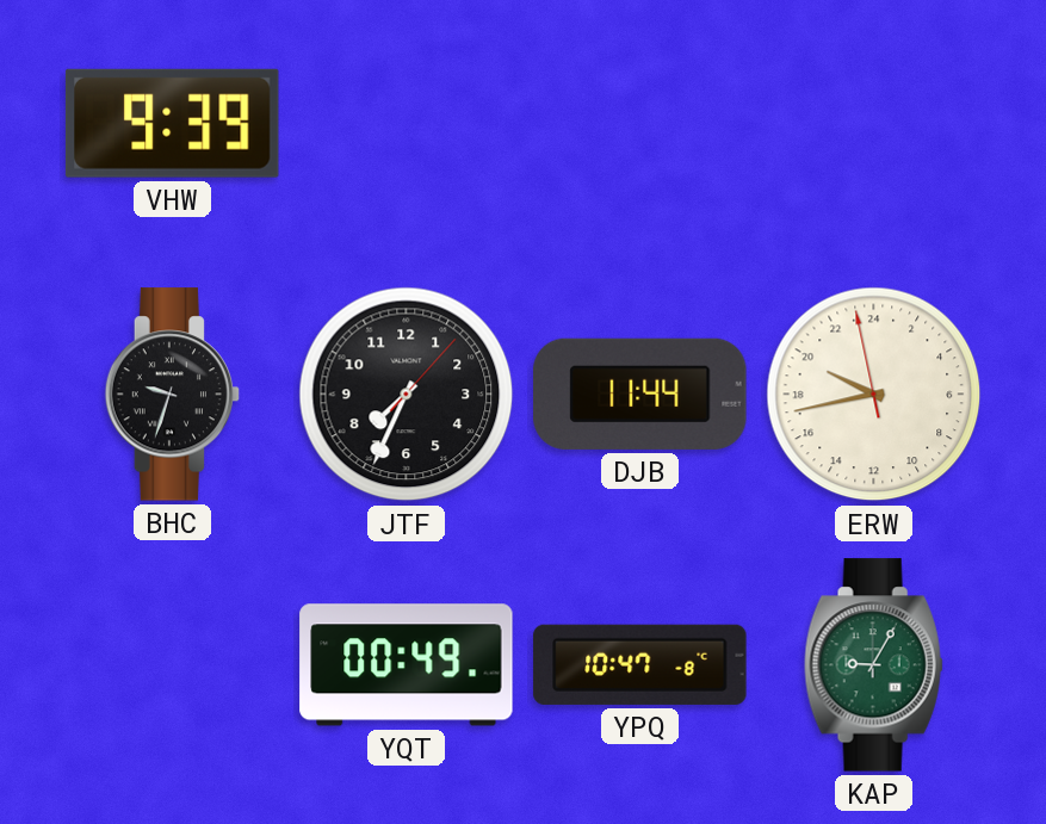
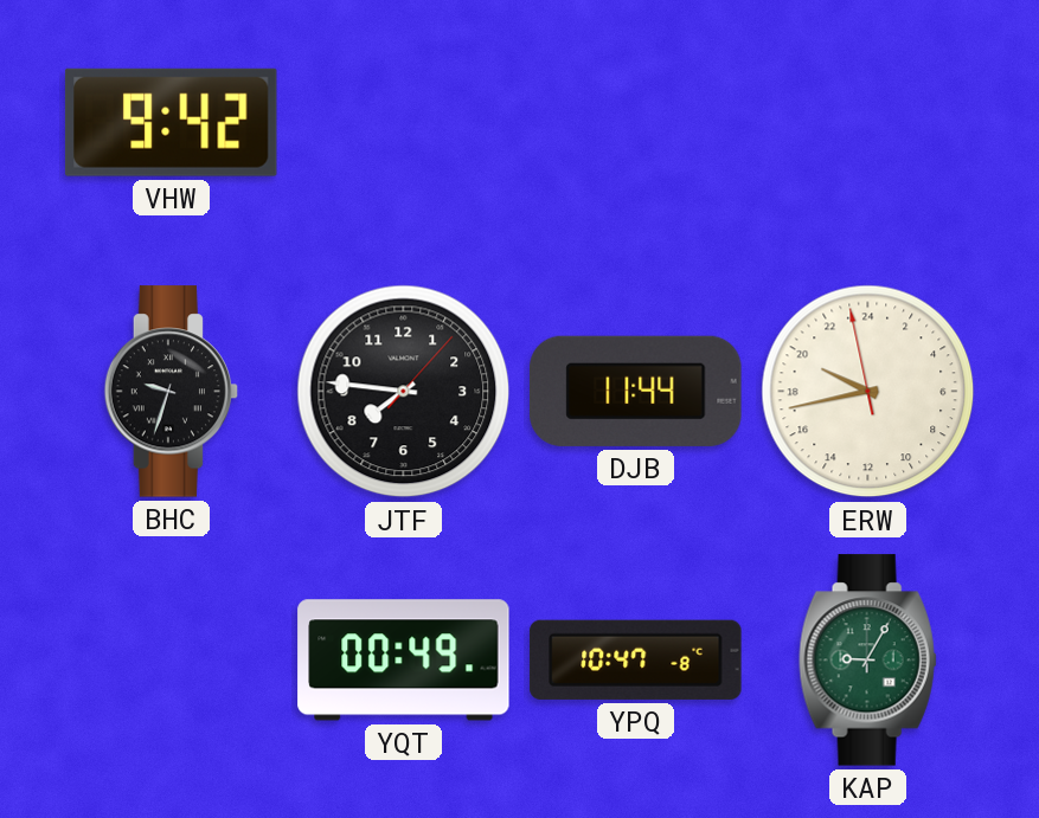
VHW: 9:39 -> 9:42 (171, 122)
JTF: 7:34 -> 7:46 (404, 392)
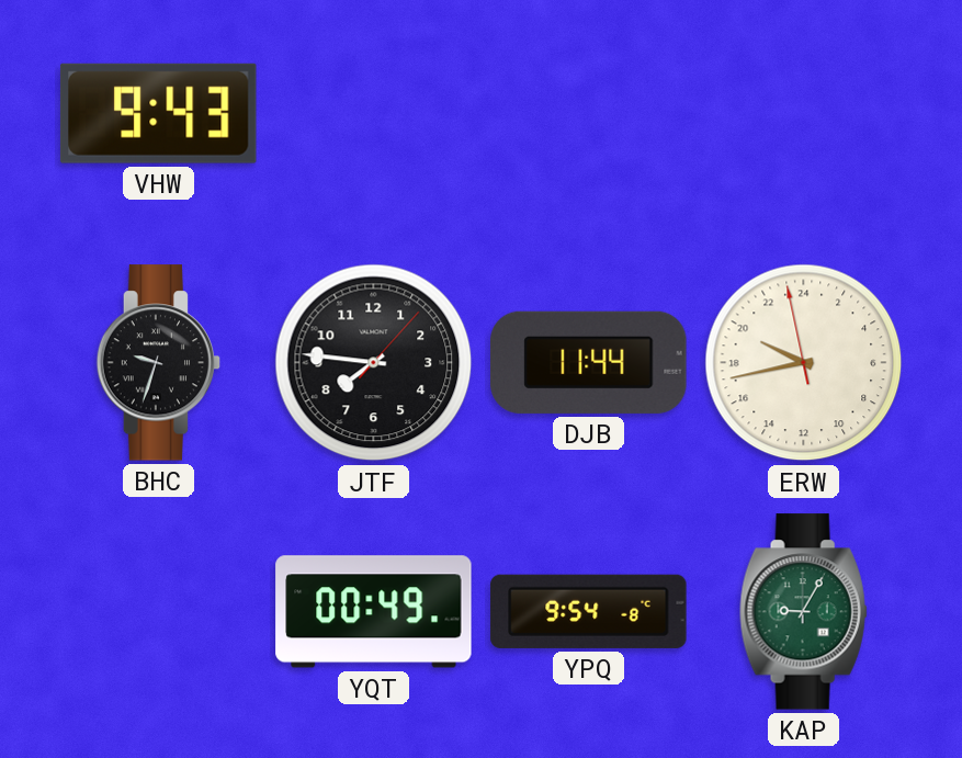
VHW: 9:42 -> 9:43 (158, 113)
YPQ: 10:47 -> 9:54 (589, 611)
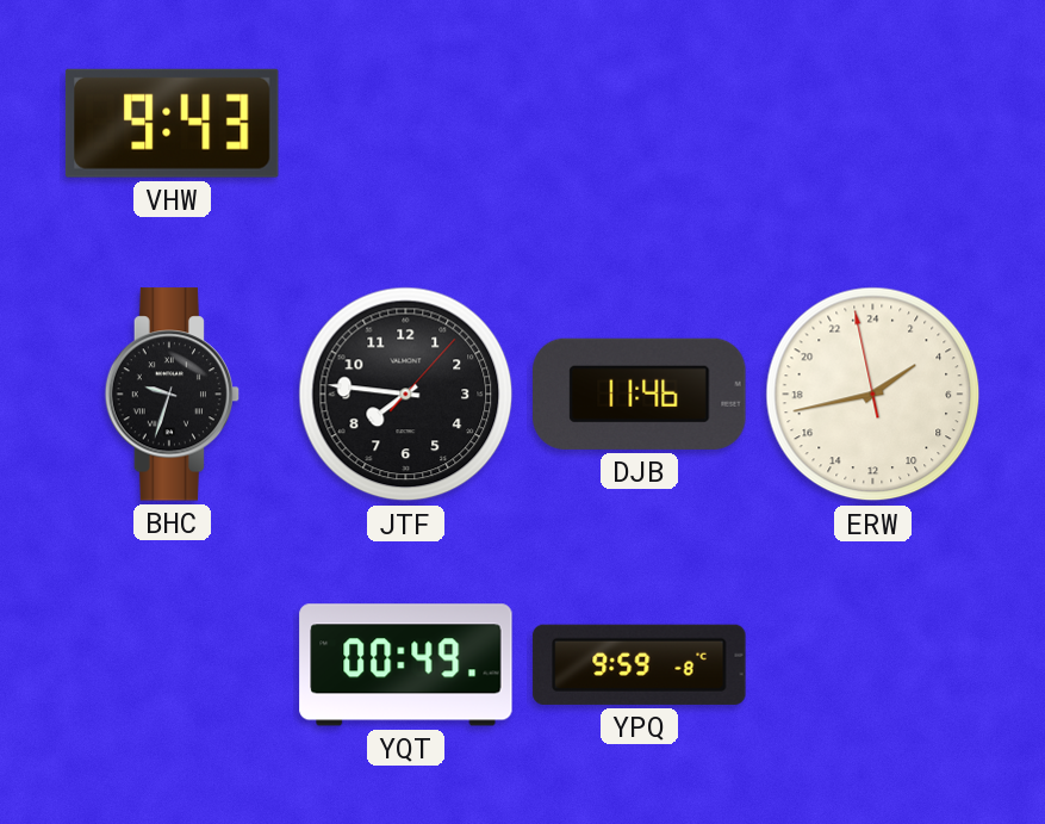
DJB: 11:44 -> 11:46 (640, 394)
ERW: 19:42 -> 3:42 (873, 395)
YPQ: 9:54 -> 9:59 (640, 664)
KAP: 9:05 -> none (803, 612)
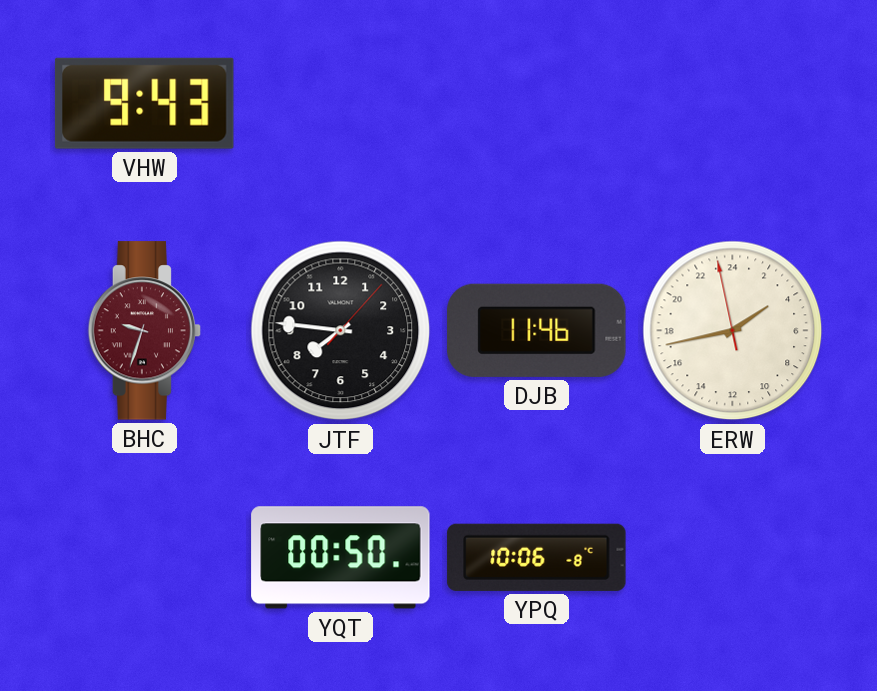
BHC dial: black -> burgundy (145, 331)
YQT: 00:49 -> 00:50 (341, 558)
YPQ: 9:59 -> 10:06 (537, 557)
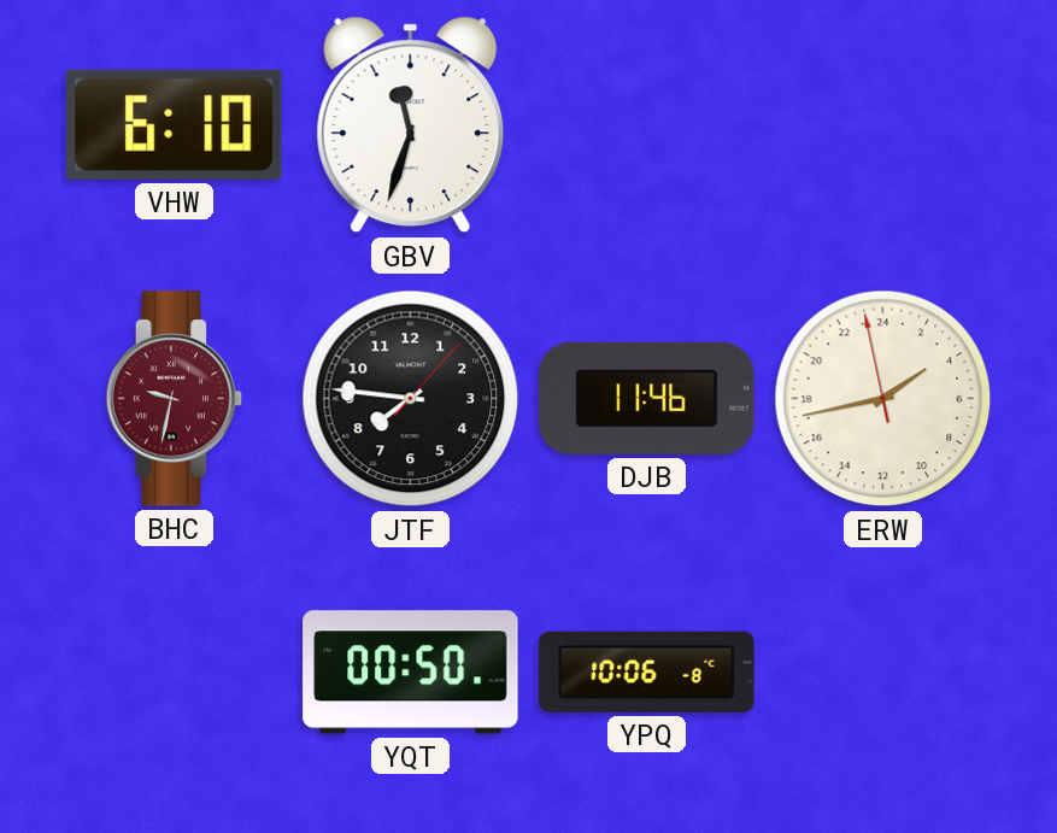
VHW: 9:43 -> 6:10 (174, 124)
GBV: none -> 11:33 (411, 125)
BHC: 9:33 -> 9:32 (175, 399)
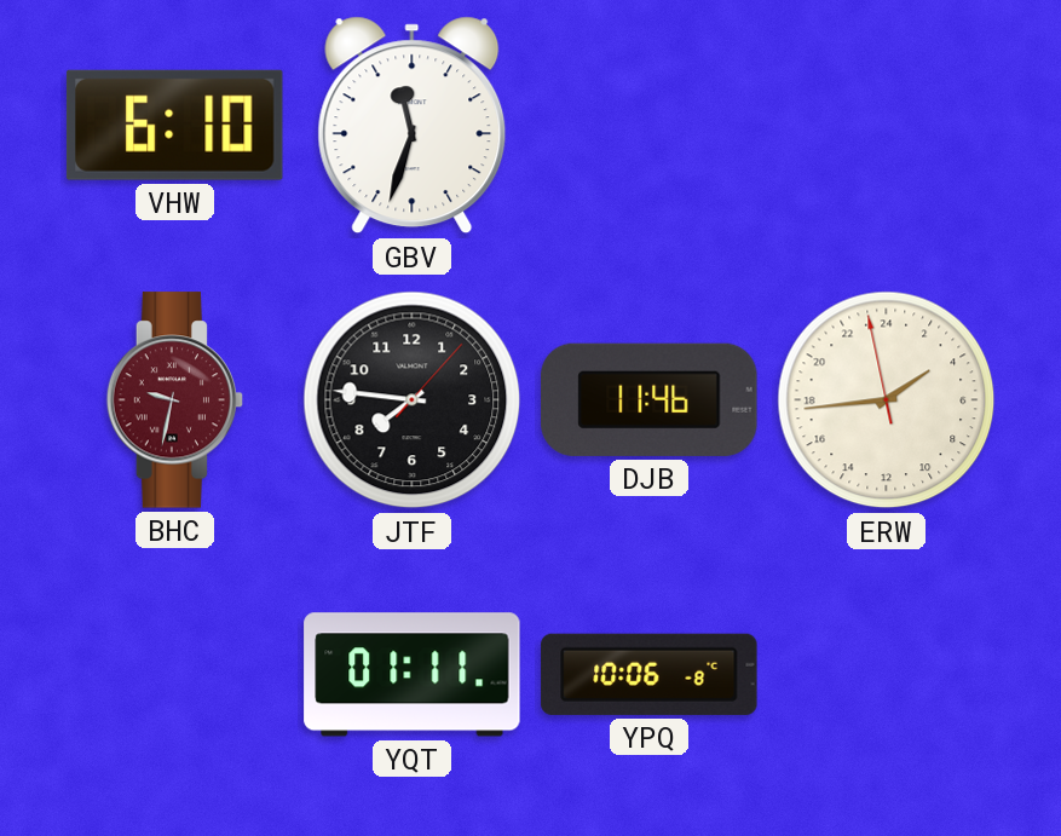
ERW: 3:42 -> 3:43 (887, 400)
YQT: 00:50 -> 01:11 (413, 675)
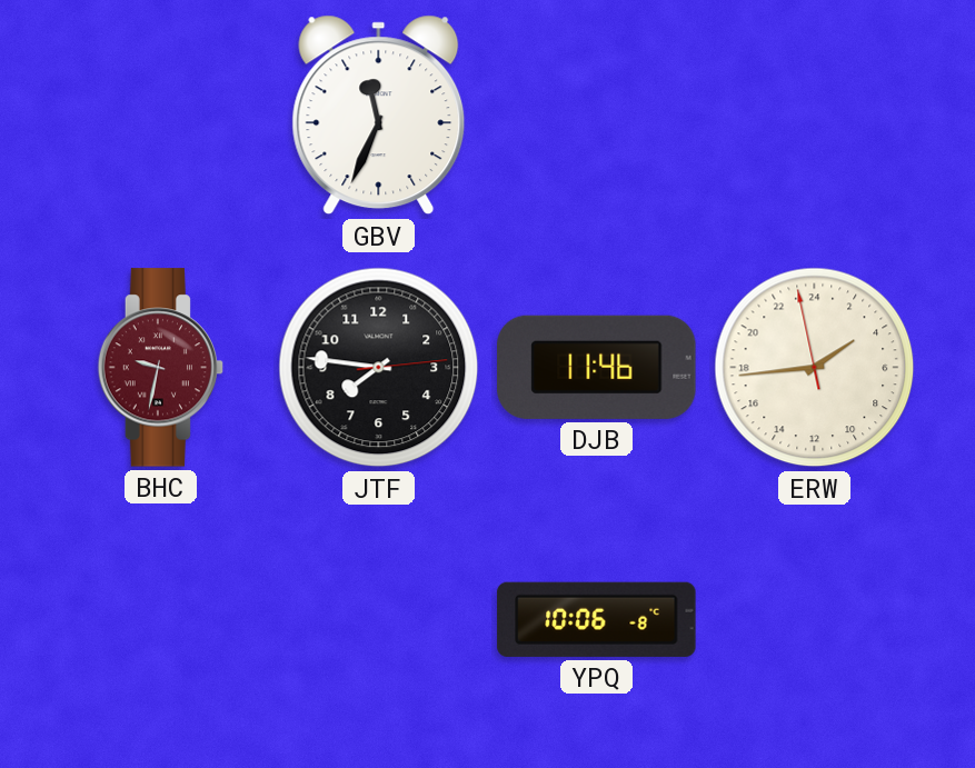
VHW: 6:10 -> none (174, 125)
GBV: 11:33 -> 11:34 (379, 116)
JTF: 7:46:07 -> 7:46:14 (379, 368)
YQT: 01:11 -> none (413, 675)
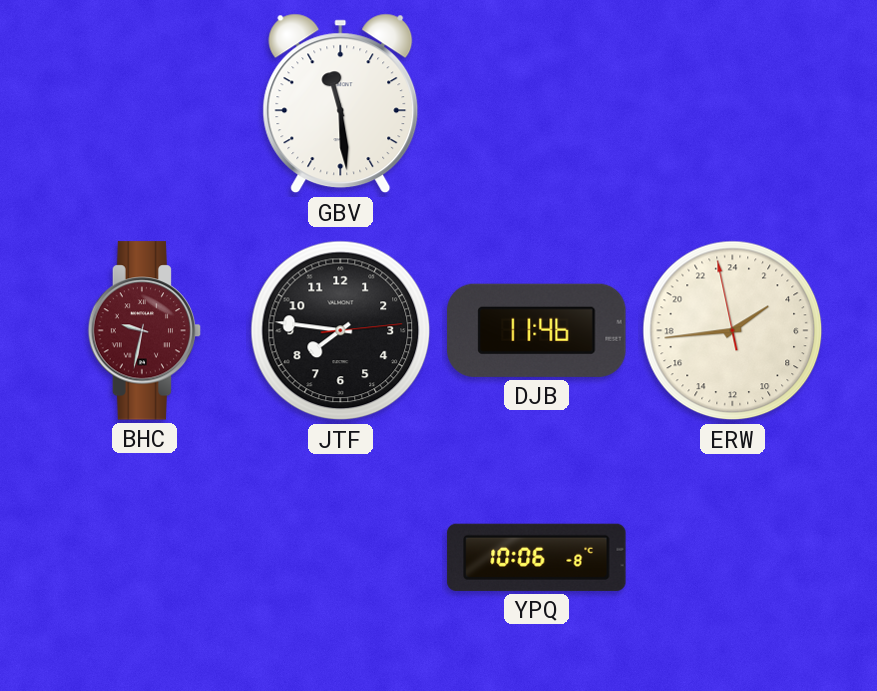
GBV: 11:34 -> 11:29 (341, 104)
